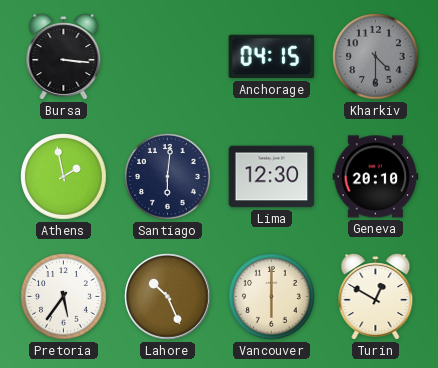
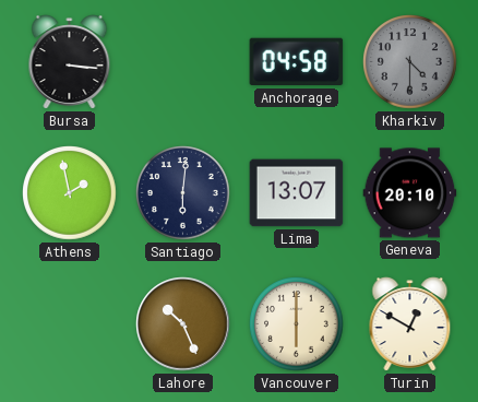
Anchorage: 04:15 -> 04:58 (297, 62)
Lima: 12:30 -> 13:07 (297, 193)
Pretoria: 5:36 -> none (64, 297)
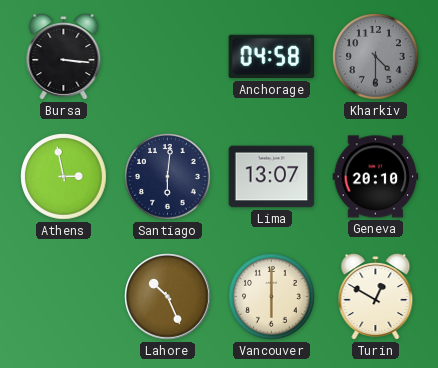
Athens: 1:58 -> 2:58 (64, 177)
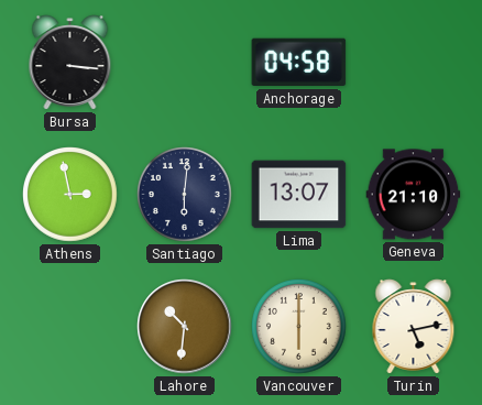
Kharkiv: 4:30 -> none (376, 57)
Geneva: 20:10 -> 21:10 (414, 195)
Lahore: 10:26 -> 10:31 (185, 327)
Turin: 12:50 -> 5:13 (414, 327)
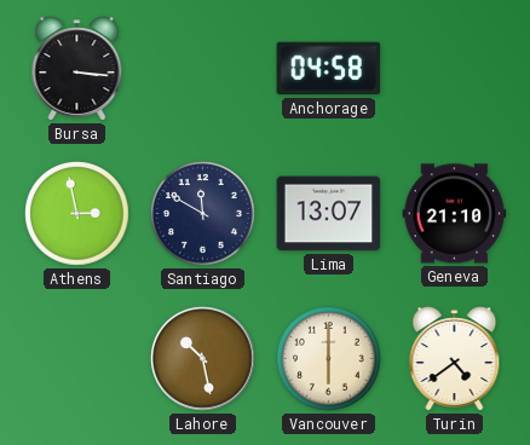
Santiago: 6:01 -> 11:50 (203, 214)
Lahore: 10:31 -> 10:28 (203, 359)
Turin: 5:13 -> 4:39 (455, 359)
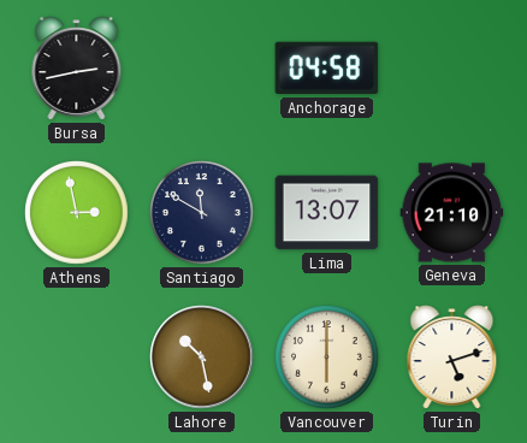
Bursa: 3:16 -> 2:43 (77, 69)
Turin: 4:39 -> 5:12 (452, 358)
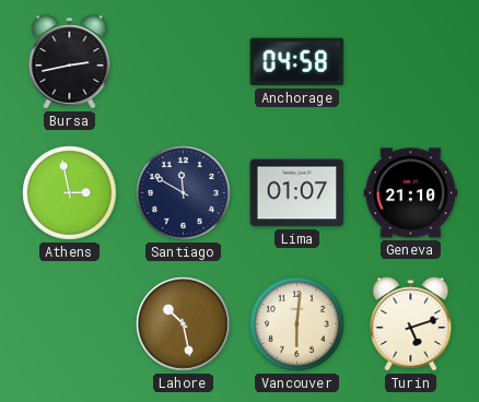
Lima: 13:07 -> 01:07 (297, 193)
Vancouver: 6:00 -> 6:01 (297, 324)
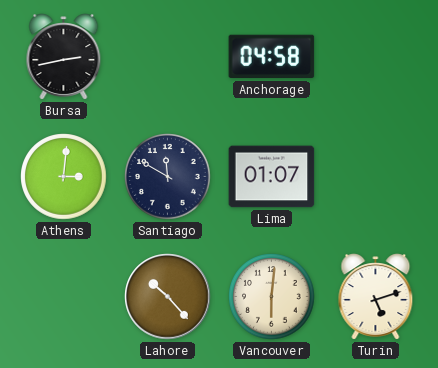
Athens: 2:58 -> 3:01 (64, 177)
Geneva: 21:10 -> none (411, 193)
Lahore: 10:28 -> 10:23 (168, 297)
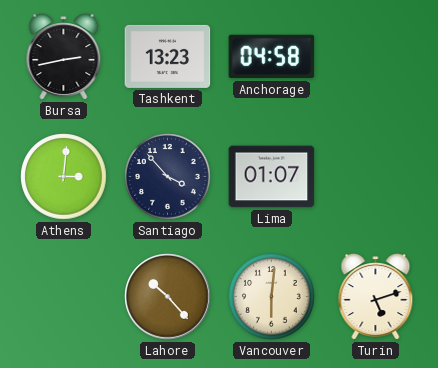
Tashkent: none -> 13:23 (168, 56)
Santiago: 11:50 -> 3:53 (168, 177)
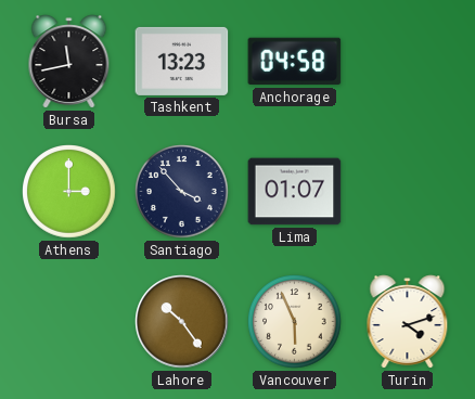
Bursa: 2:43 -> 11:43 (69, 62)
Athens: 3:01 -> 3:00 (69, 192)
Lahore: 10:23 -> 10:24 (182, 322)
Vancouver: 6:01 -> 5:56 (295, 322)
Turin: 5:12 -> 4:12 (408, 322)
